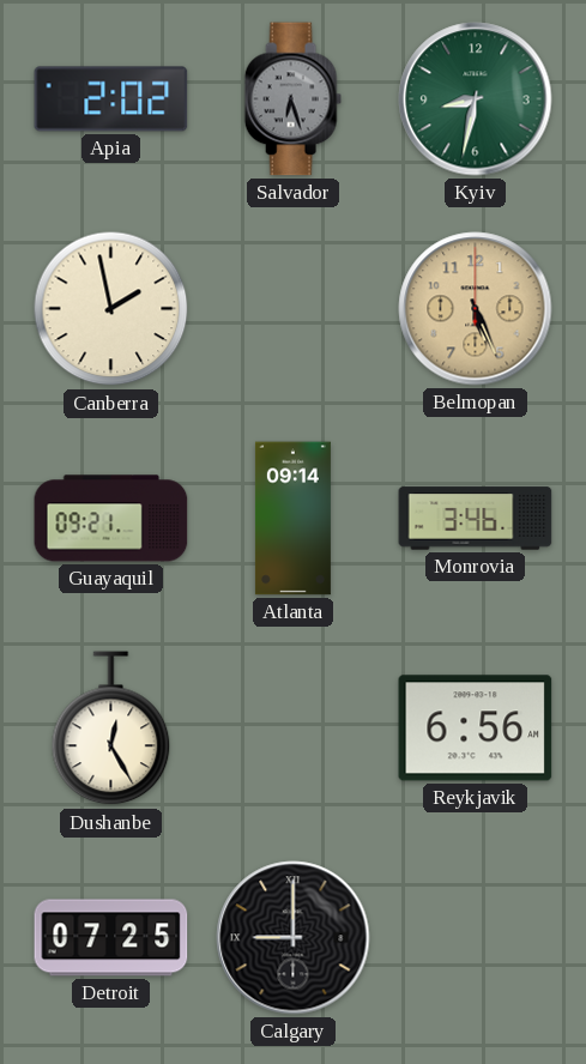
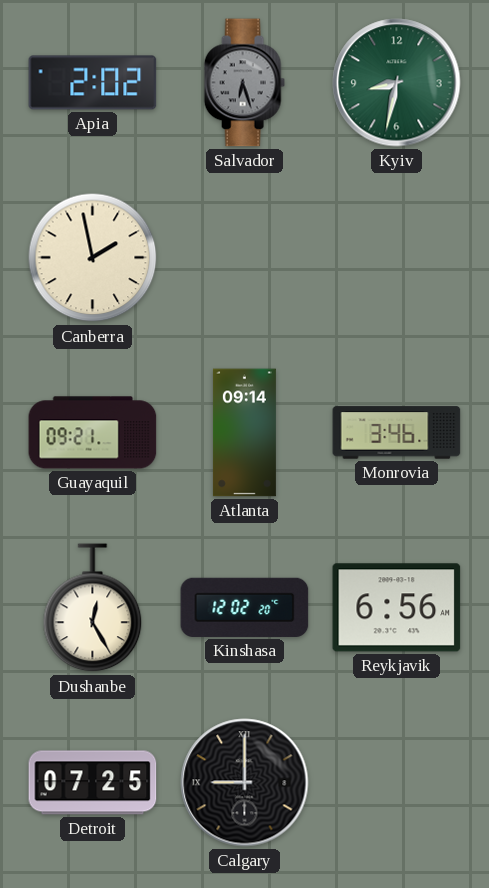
Belmopan: 5:26 -> none (476, 309)
Kinshasa: none -> 12:02 (245, 607)
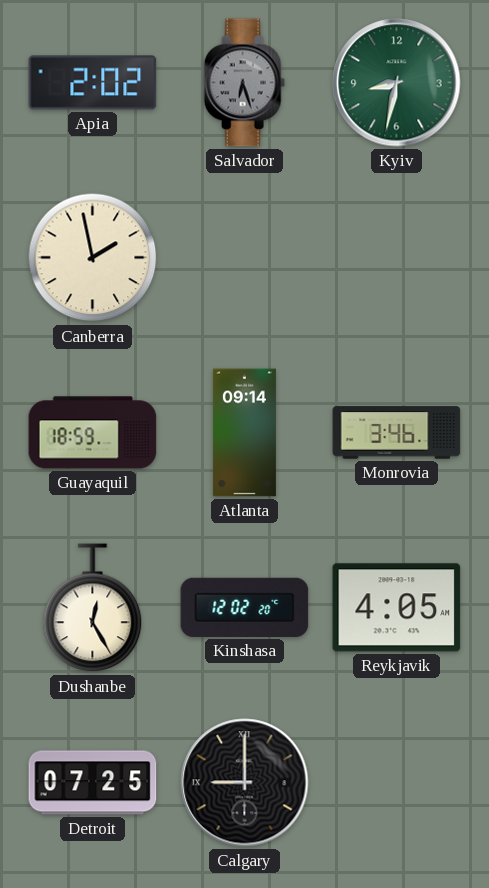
Guayaquil: 09:21 -> 18:59 (93, 433)
Reykjavik: 6:56 -> 4:05 (397, 608)
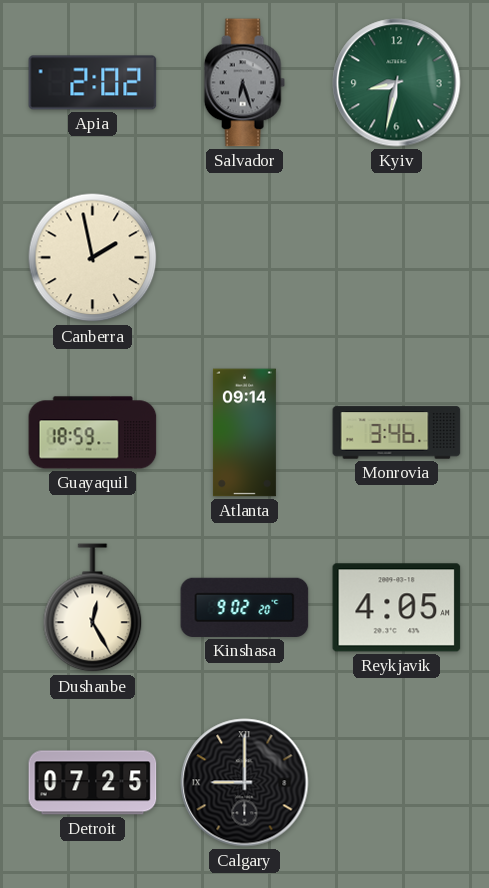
Kinshasa: 12:02 -> 9:02 (245, 607)
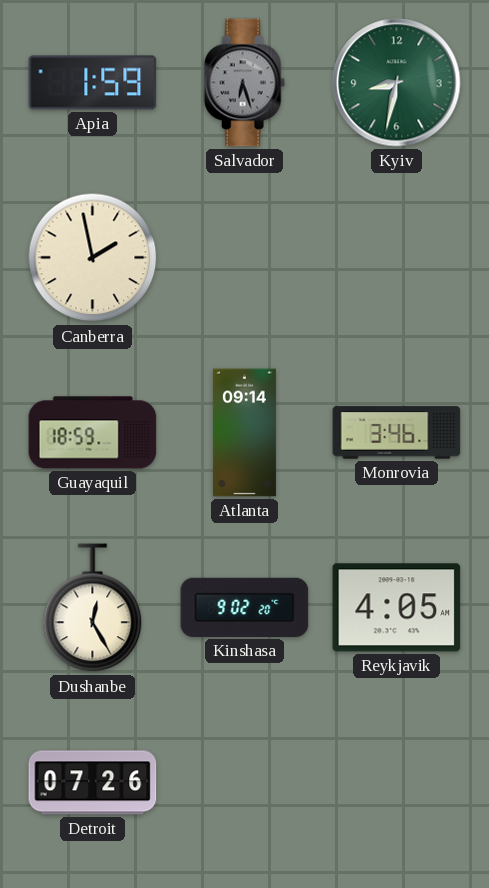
Apia: 2:02 -> 1:59 (93, 83)
Detroit: 07:25 -> 07:26 (93, 783)
Calgary: 9:00 -> none (245, 783)
